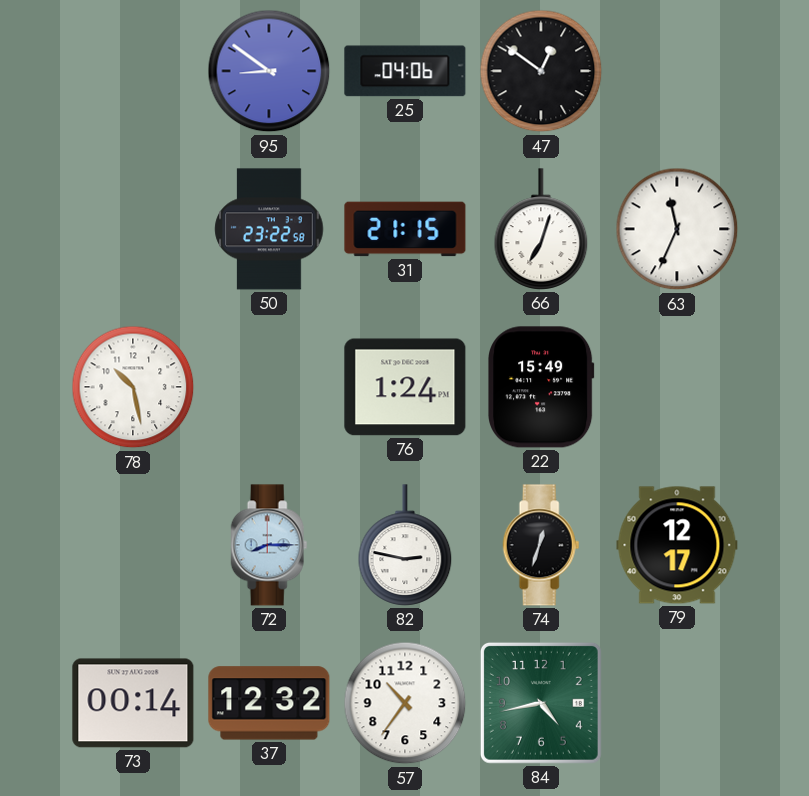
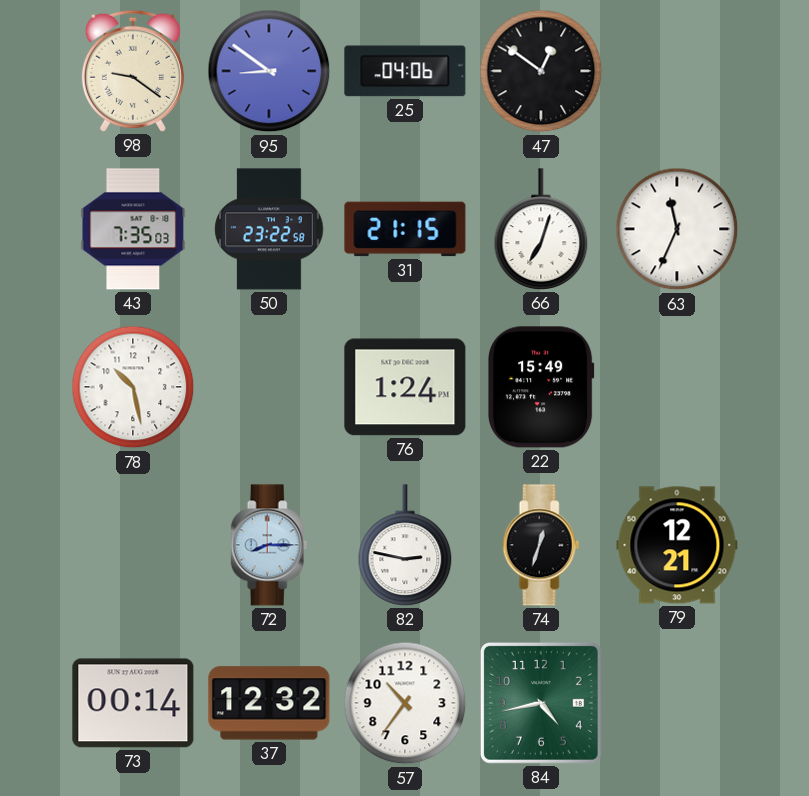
98: none -> 9:21 (133, 71)
43: none -> 7:35 (133, 229)
79: 12:17 -> 12:21 (677, 545)
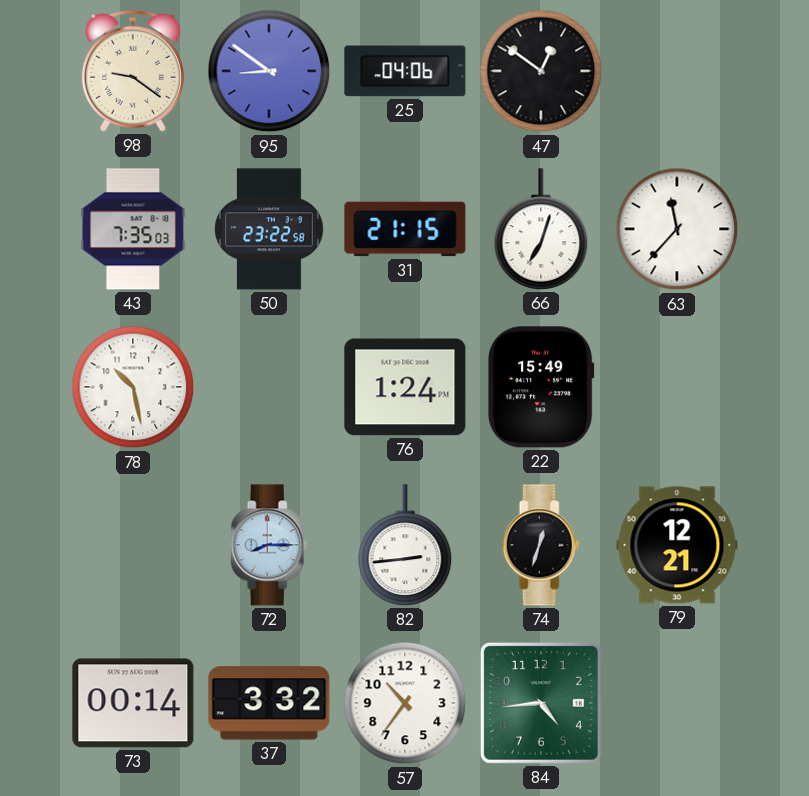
63: 11:34 -> 11:37 (677, 229)
82: 2:47 -> 2:44 (405, 545)
37: 12:32 -> 3:32 (269, 703)
84: 4:43 -> 4:44 (541, 703)
